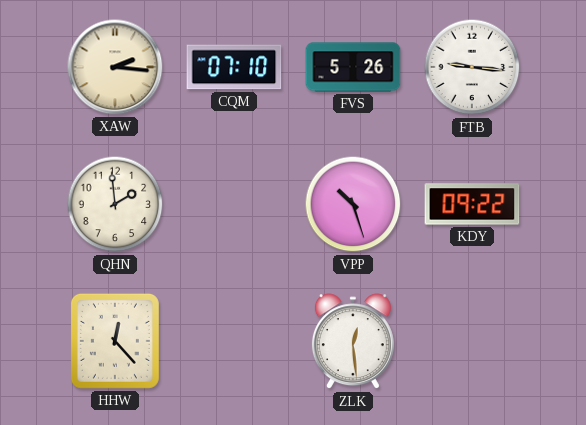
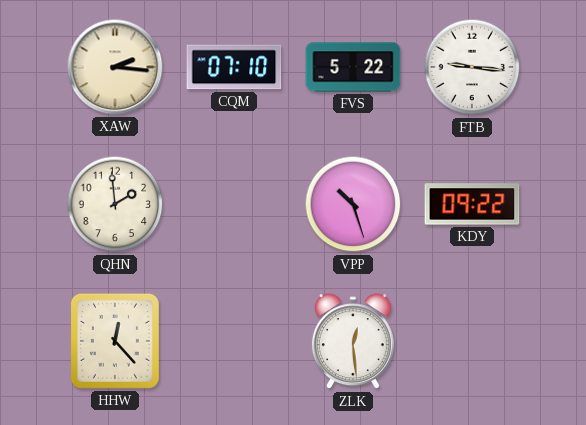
FVS: 5:26 -> 5:22 (353, 67)
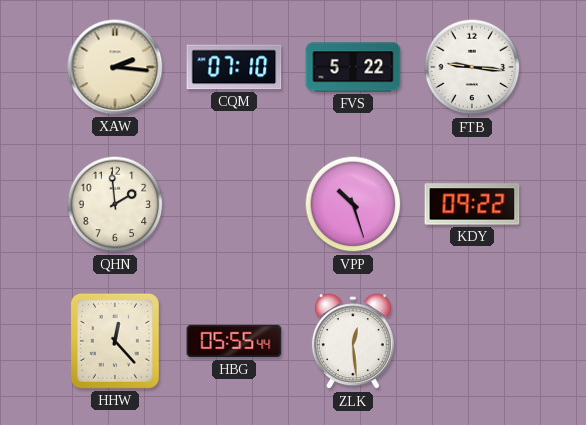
HBG: none -> 05:55 (234, 341)
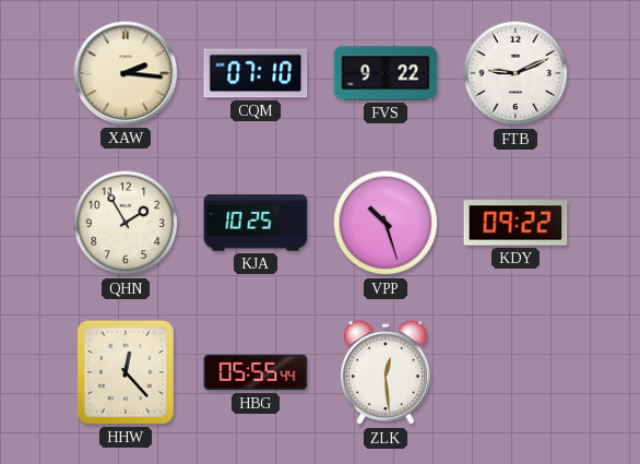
FVS: 5:22 -> 9:22 (386, 73)
FTB: 9:16 -> 9:11 (515, 73)
QHN: 1:59 -> 1:55 (126, 223)
KJA: none -> 10:25 (256, 223)
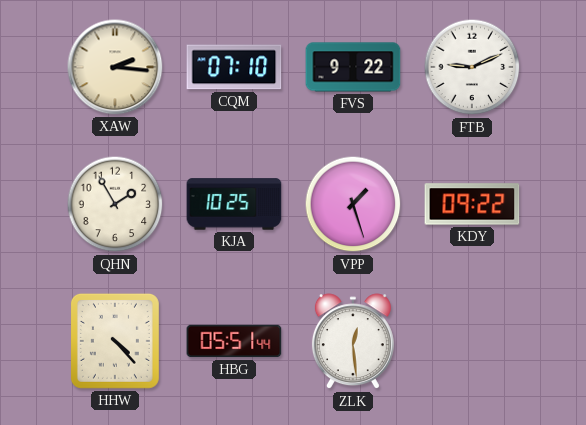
VPP: 10:27 -> 1:27 (353, 204)
HHW: 12:23 -> 4:23 (115, 341)
HBG: 05:55 -> 05:51 (234, 341)
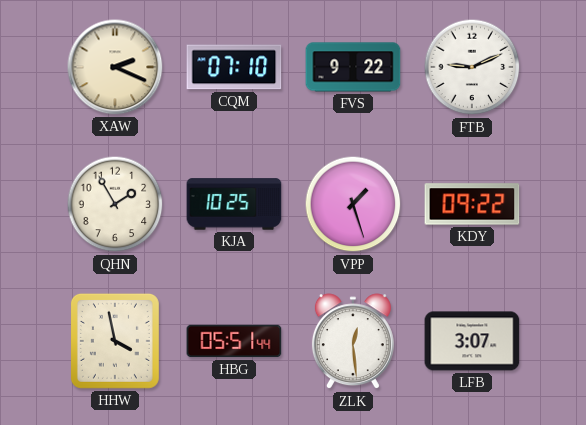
XAW: 2:16 -> 2:19 (115, 67)
HHW: 4:23 -> 3:58 (115, 341)
LFB: none -> 3:07 (472, 341)
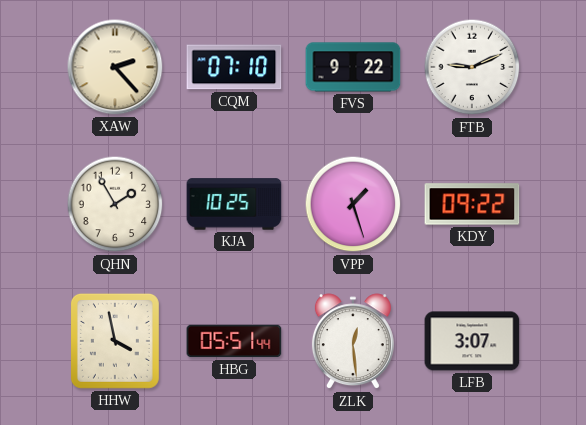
XAW: 2:19 -> 2:23 (115, 67)
